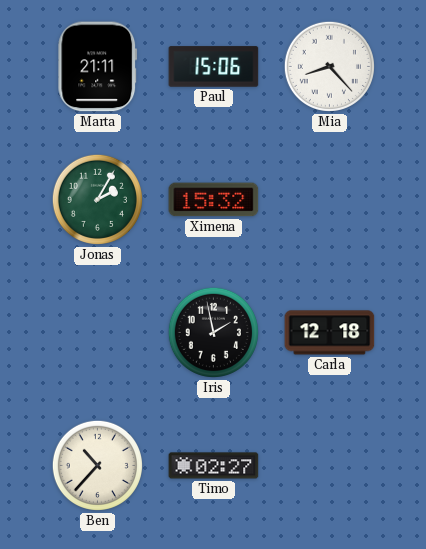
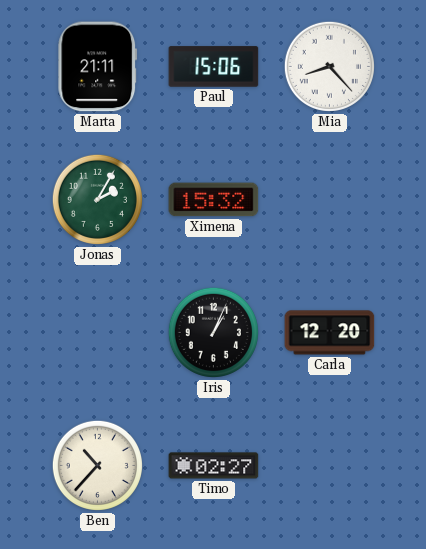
Iris: 1:58 -> 1:04 (213, 332)
Carla: 12:18 -> 12:20 (330, 333)
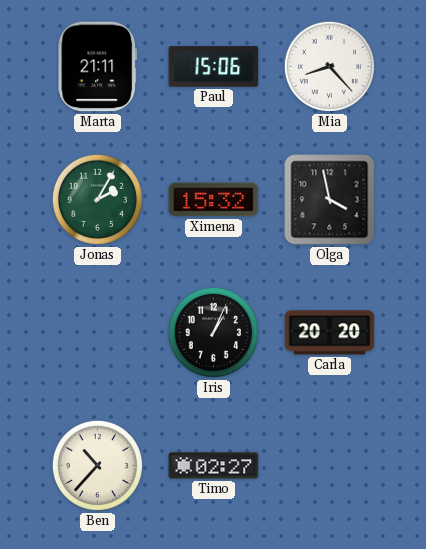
Olga: none -> 3:58 (330, 200)
Carla: 12:20 -> 20:20 (330, 333)
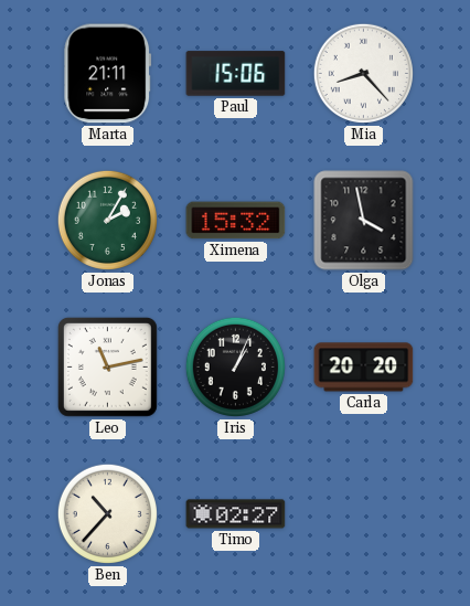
Leo: none -> 11:13 (107, 366)
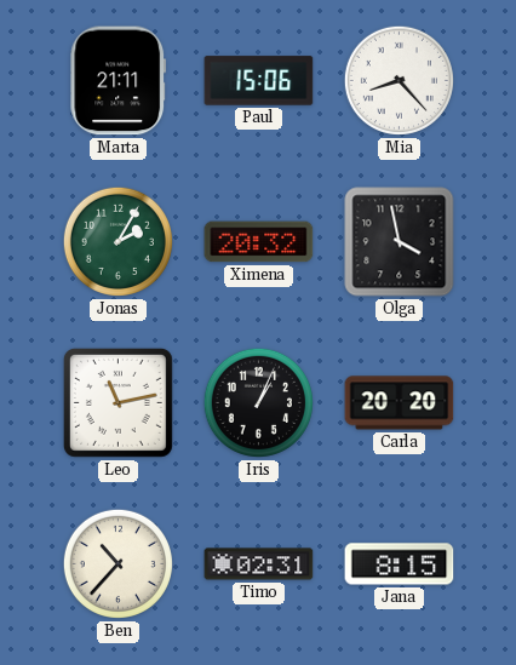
Ximena: 15:32 -> 20:32 (259, 242)
Timo: 02:27 -> 02:31 (259, 564)
Jana: none -> 8:15 (400, 564)
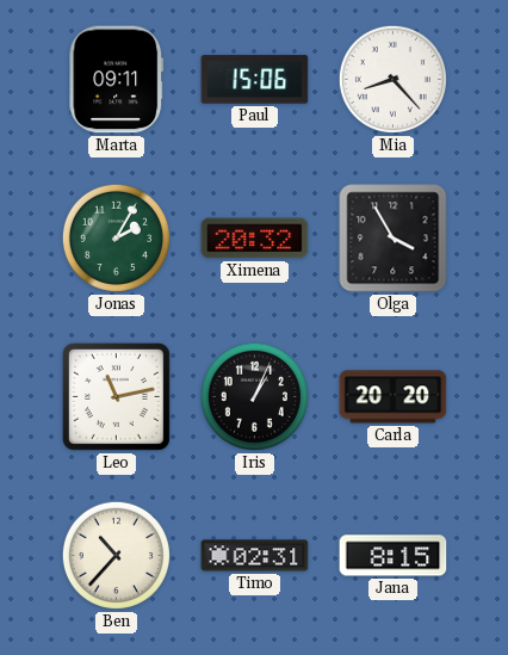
Marta: 21:11 -> 09:11 (117, 80)
Olga: 3:58 -> 3:55 (394, 239)
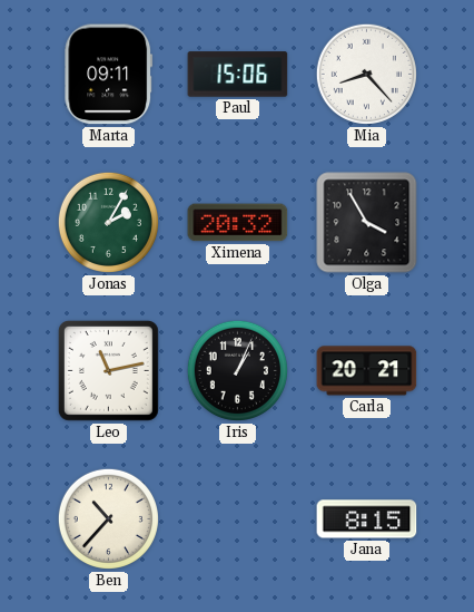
Carla: 20:20 -> 20:21 (367, 371)
Timo: 02:31 -> none (255, 556)
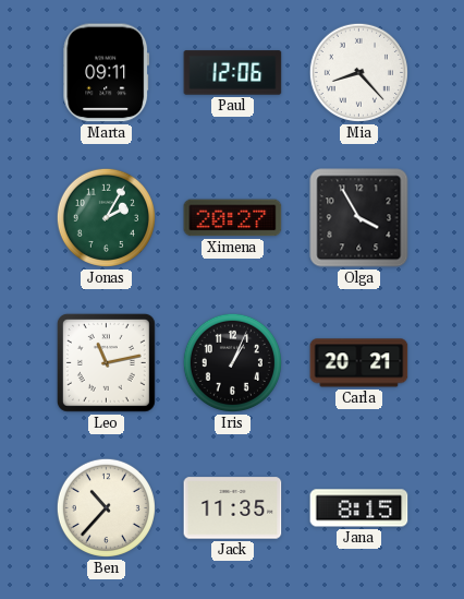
Paul: 15:06 -> 12:06 (233, 73)
Ximena: 20:32 -> 20:27 (233, 218)
Jack: none -> 11:35 (233, 508)
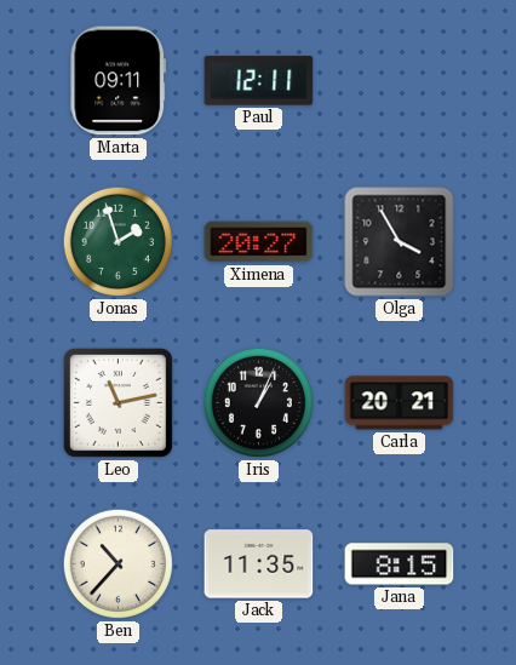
Paul: 12:06 -> 12:11 (259, 81)
Mia: 8:23 -> none (358, 72)
Jonas: 2:05 -> 1:57 (117, 241)
